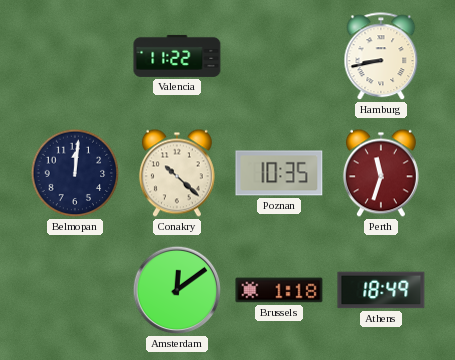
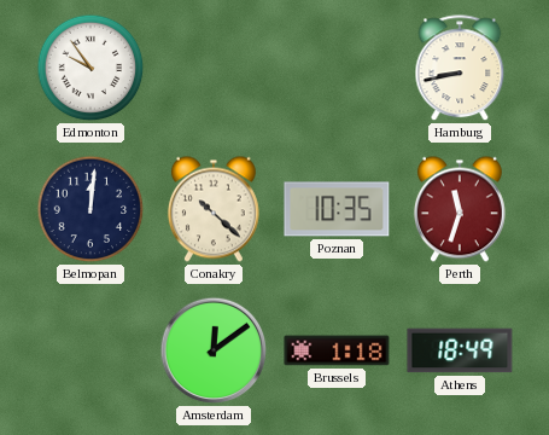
Edmonton: none -> 9:54 (90, 68)
Valencia: 11:22 -> none (177, 56)
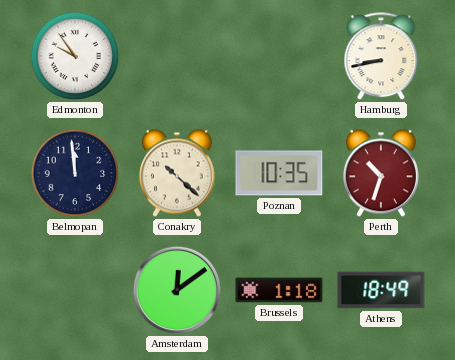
Belmopan: 12:01 -> 11:59 (75, 173)
Perth: 11:33 -> 10:33 (381, 173)
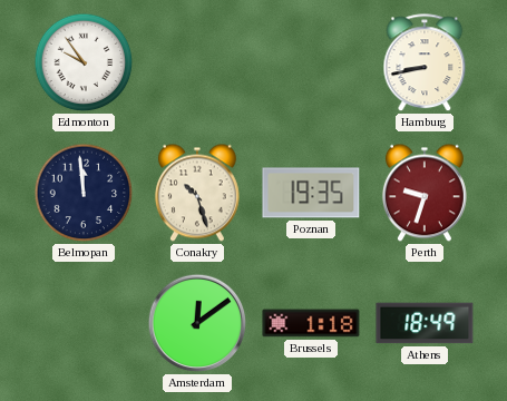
Conakry: 10:22 -> 10:27 (197, 193)
Poznan: 10:35 -> 19:35 (311, 193)
Perth: 10:33 -> 9:33 (425, 193)
